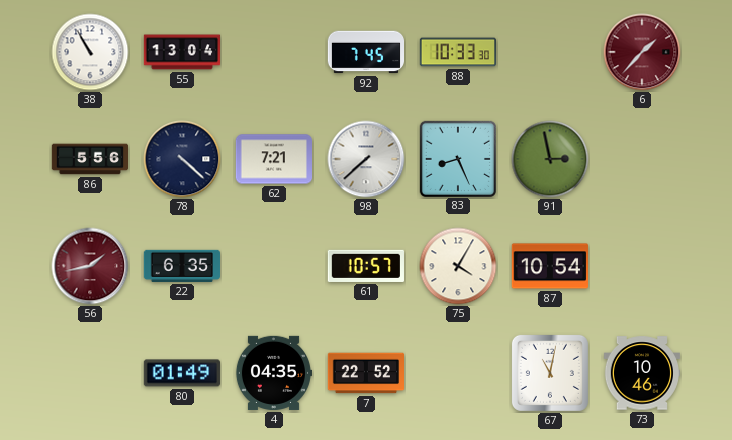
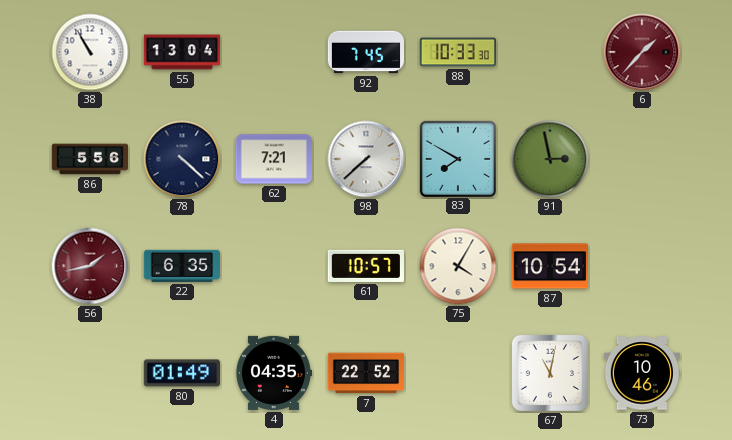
83: 8:26 -> 7:50 (457, 158)
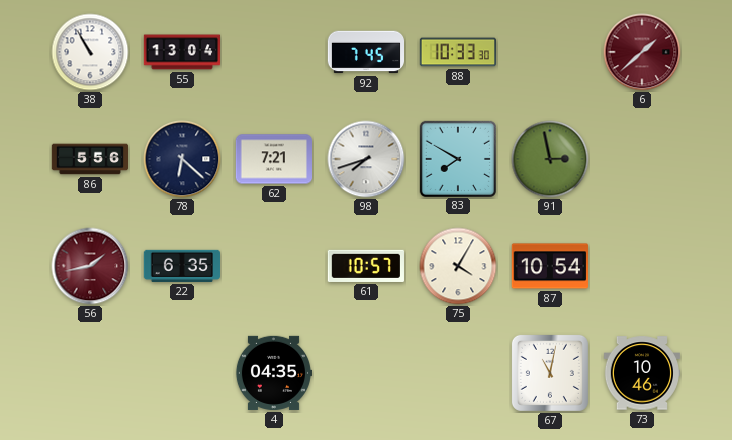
6: 1:37 -> 1:38 (642, 52)
78: 4:22 -> 6:22 (182, 159)
98: 7:38 -> 7:42 (366, 159)
80: 01:49 -> none (182, 373)
7: 22:52 -> none (365, 373)
